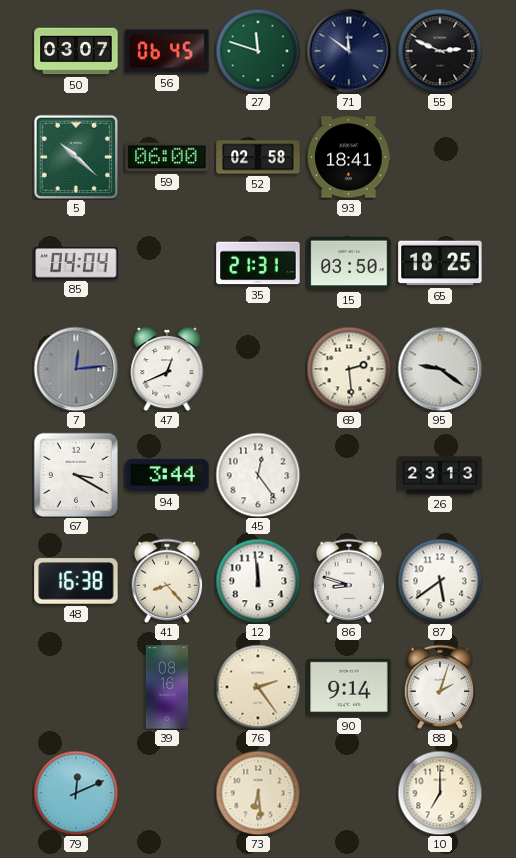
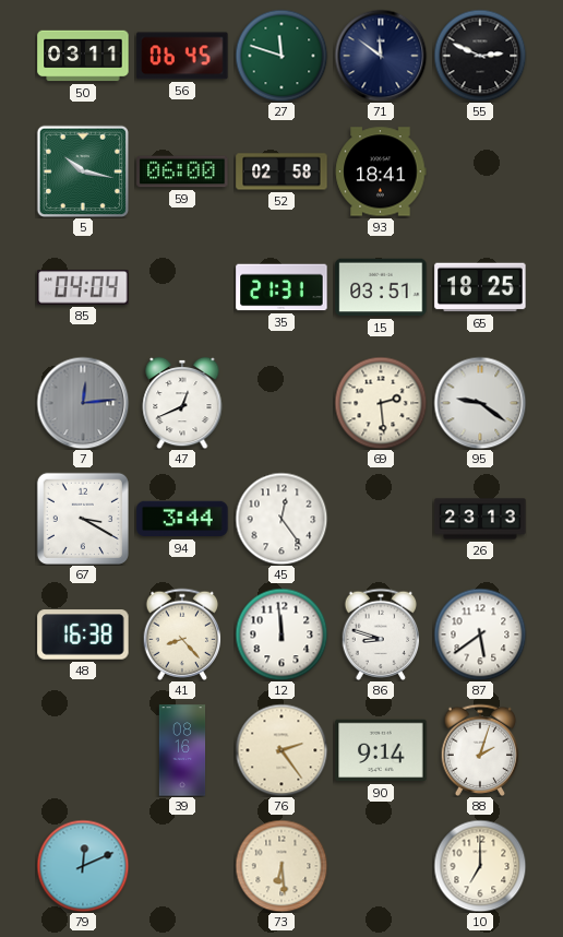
50: 03:07 -> 03:11 (83, 56)
5: 10:22 -> 10:17 (83, 171)
15: 03:50 -> 03:51 (381, 287)
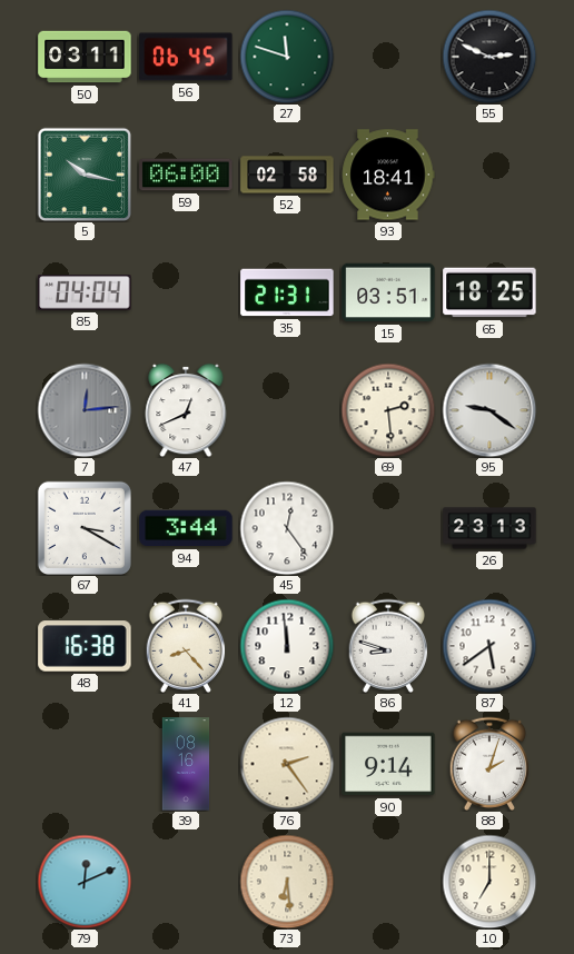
71: 11:51 -> none (381, 56)
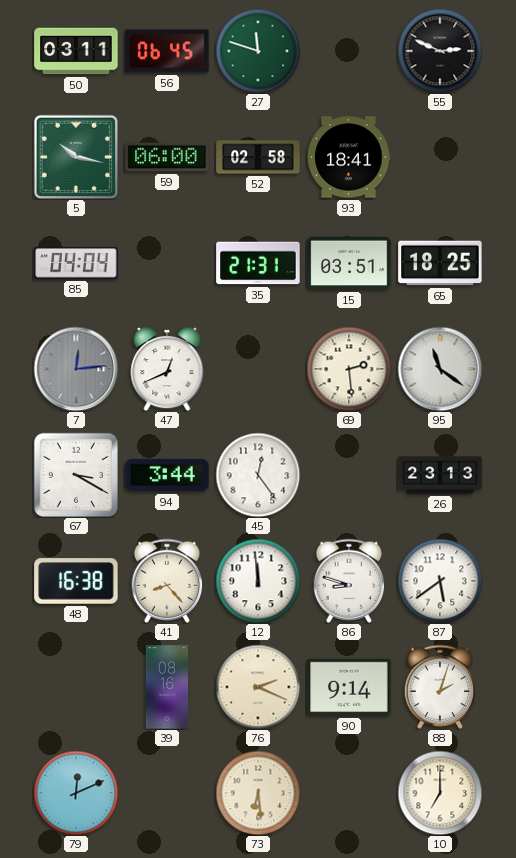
95: 9:21 -> 11:21 (440, 369)
76: 2:24 -> 2:19 (258, 687)
